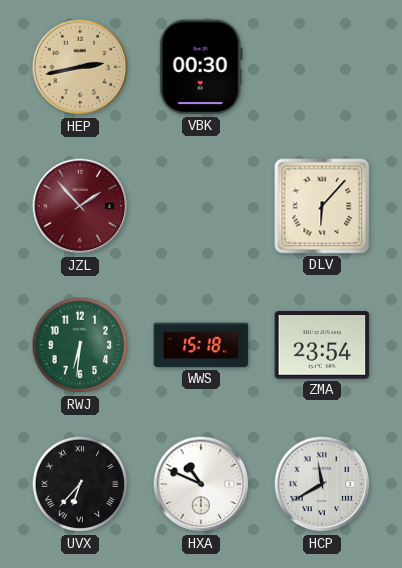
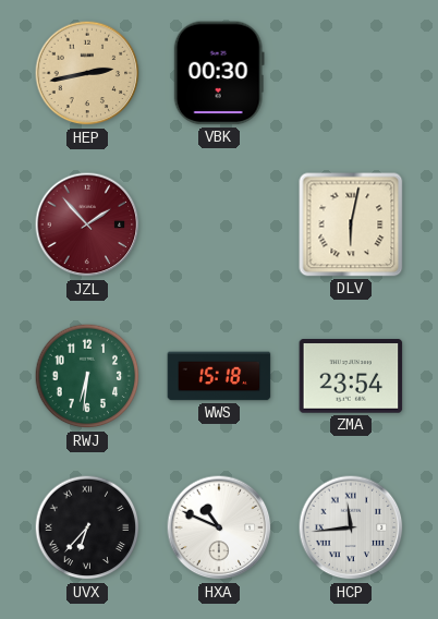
DLV: 6:07 -> 6:02 (351, 224)
HCP: 11:40 -> 11:44 (351, 527)
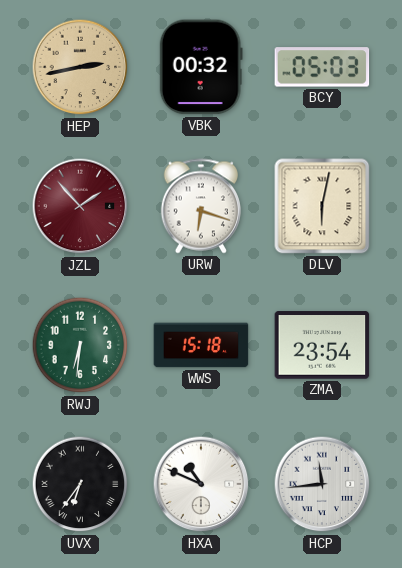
VBK: 00:30 -> 00:32 (201, 67)
BCY: none -> 05:03 (322, 67)
URW: none -> 6:18 (201, 206)
UVX: 6:37 -> 6:36 (80, 484)
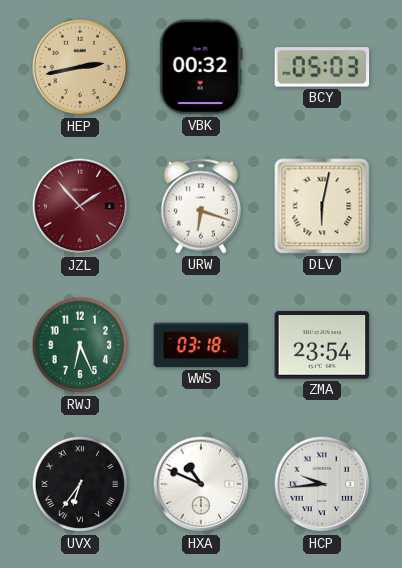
RWJ: 6:31 -> 6:26 (80, 345)
WWS: 15:18 -> 03:18 (201, 345)
HCP: 11:44 -> 9:44 (322, 484)
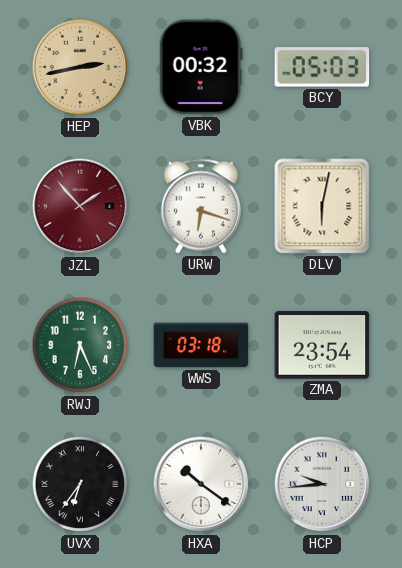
HXA: 10:49 -> 10:21 (201, 484)
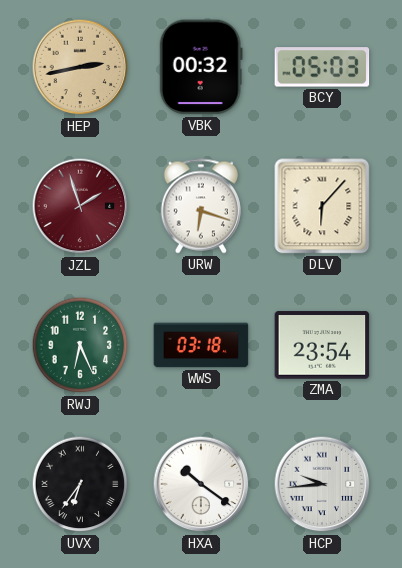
JZL: 1:53 -> 1:57 (80, 206)
DLV: 6:02 -> 6:07 (322, 206)
